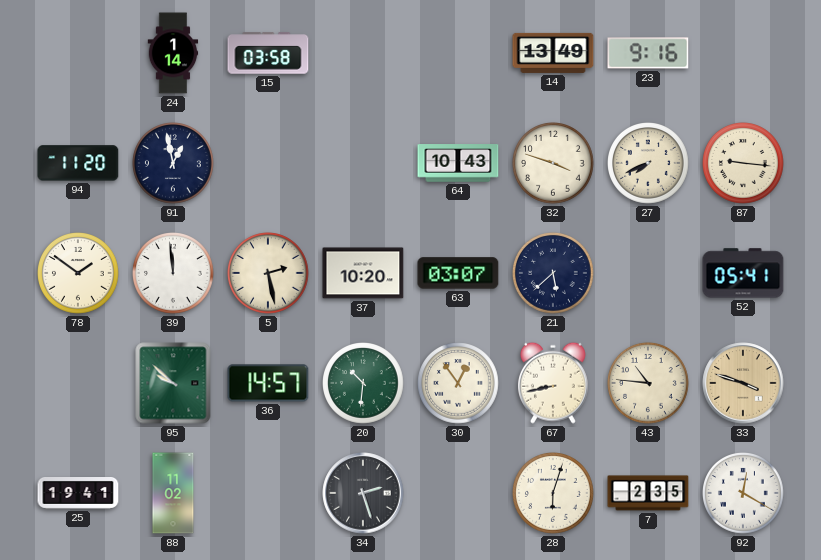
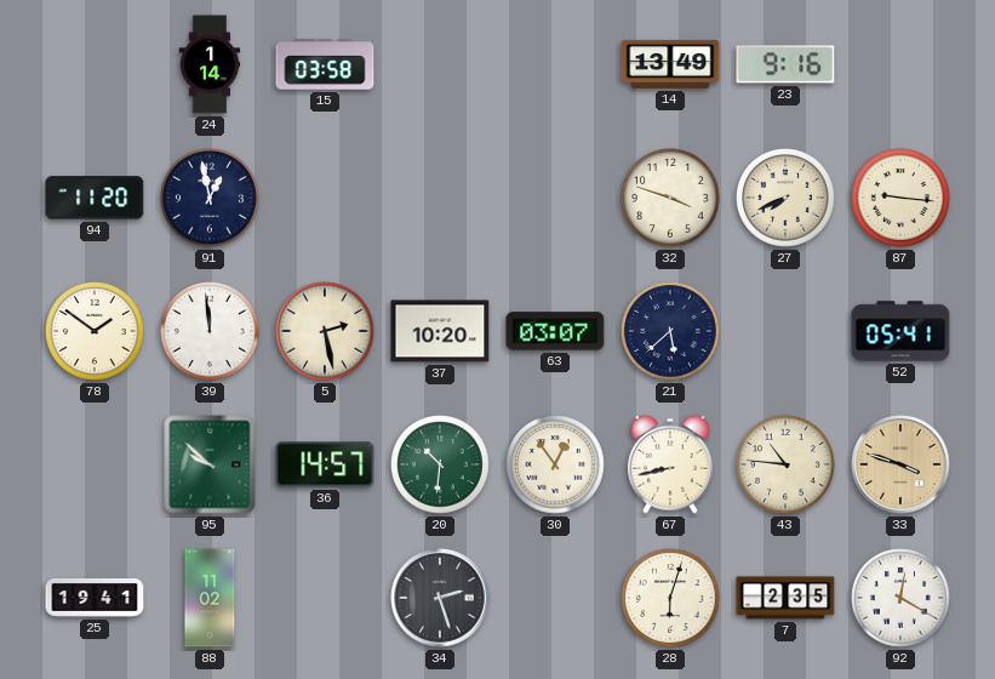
64: 10:43 -> none (458, 163)
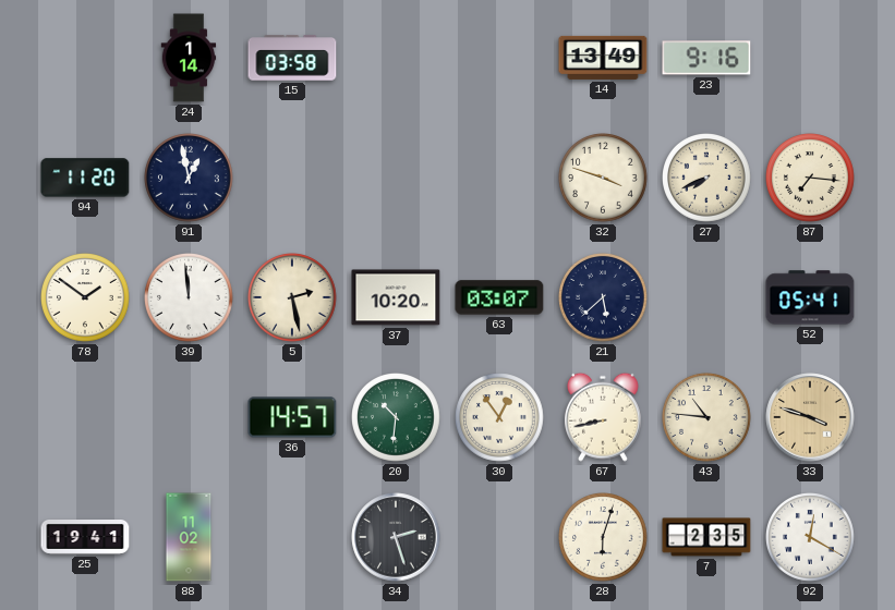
87: 9:16 -> 7:16 (811, 179)
95: 9:52 -> none (210, 464)
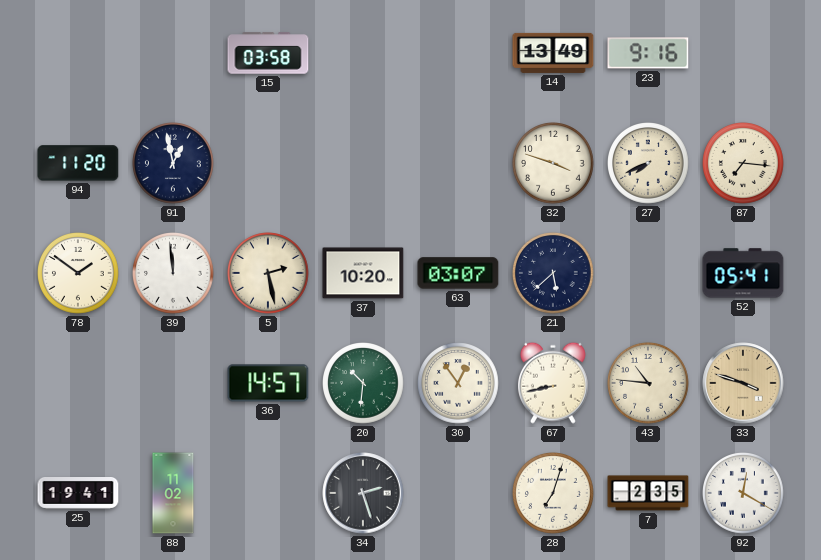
24: 1:14 -> none (189, 58)
28: 6:03 -> 7:03 (554, 494)
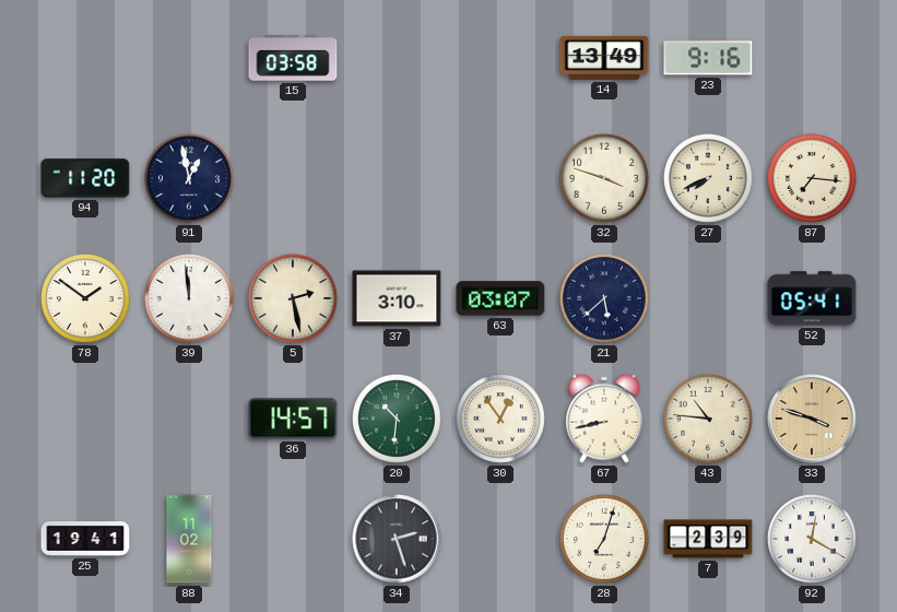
37: 10:20 -> 3:10 (397, 298)
7: 2:35 -> 2:39 (708, 539)
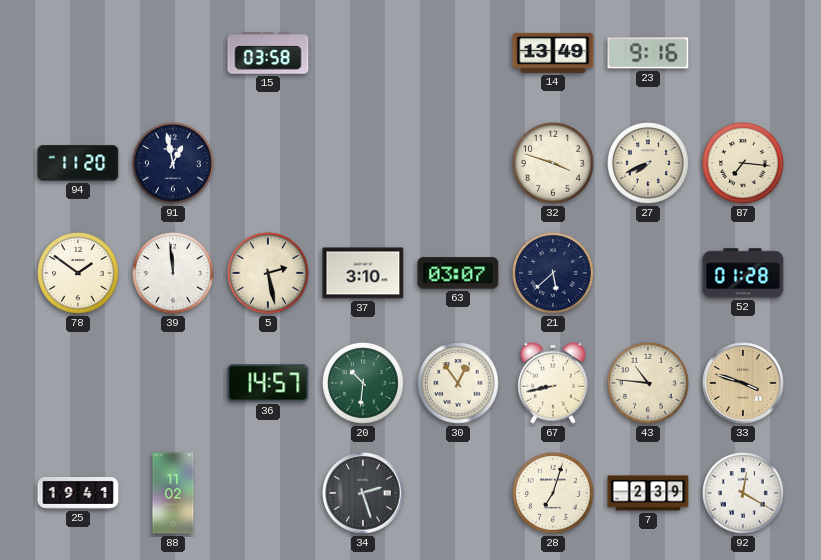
52: 05:41 -> 01:28 (743, 273)
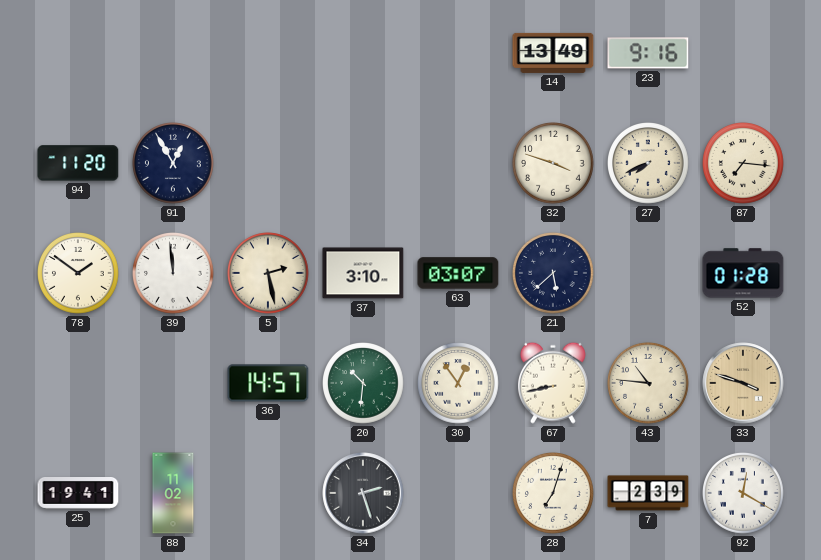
15: 03:58 -> none (268, 53)
91: 12:58 -> 12:55 (174, 164)
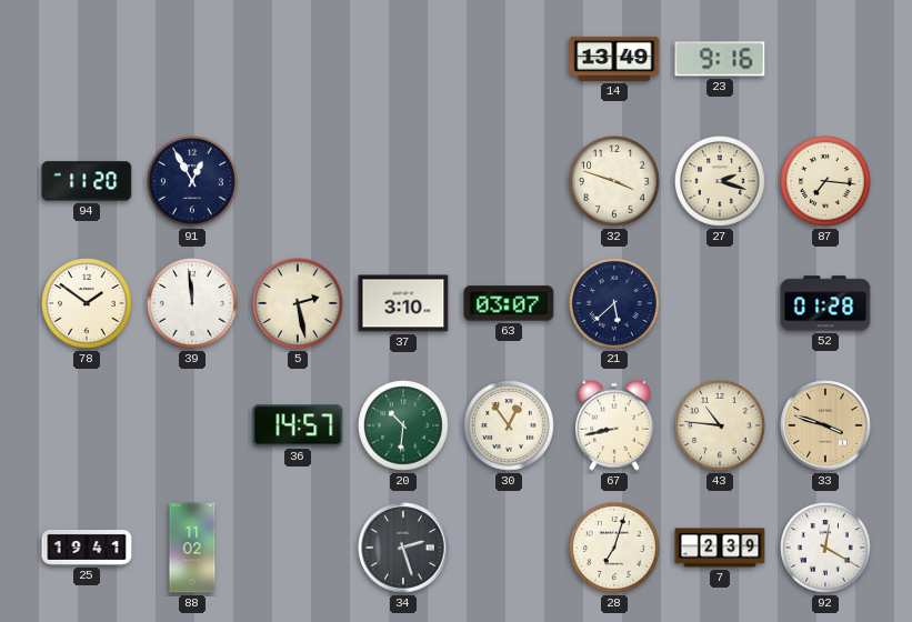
27: 7:41 -> 2:18 (721, 182)
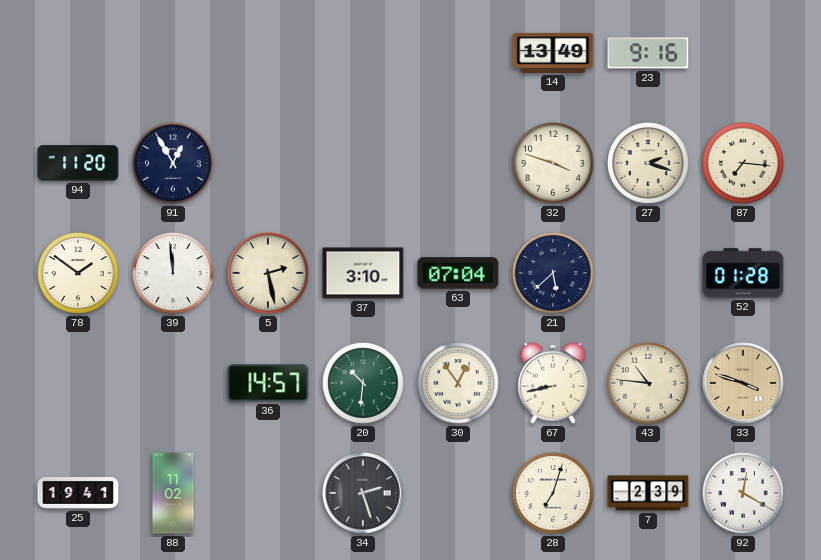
63: 03:07 -> 07:04 (458, 273)
